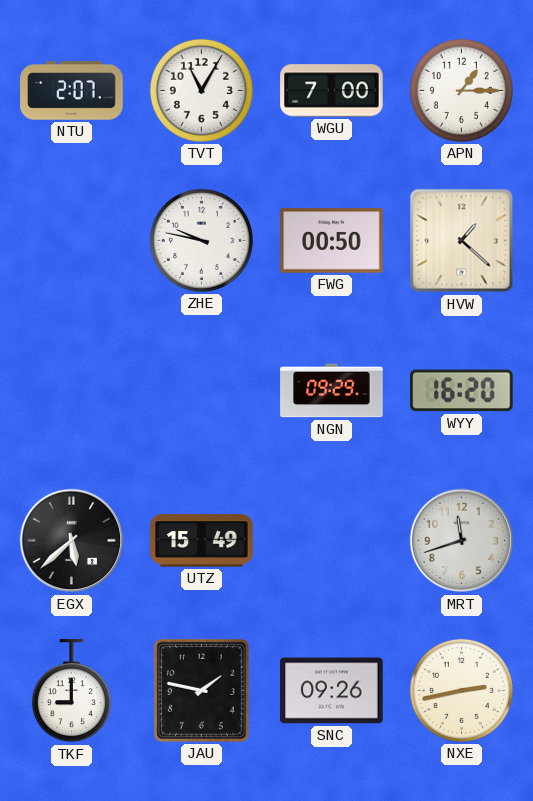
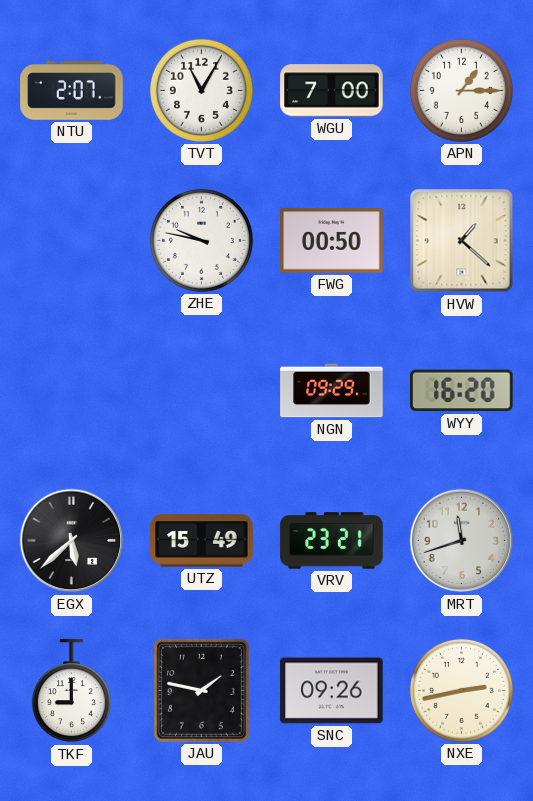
VRV: none -> 23:21 (332, 541)
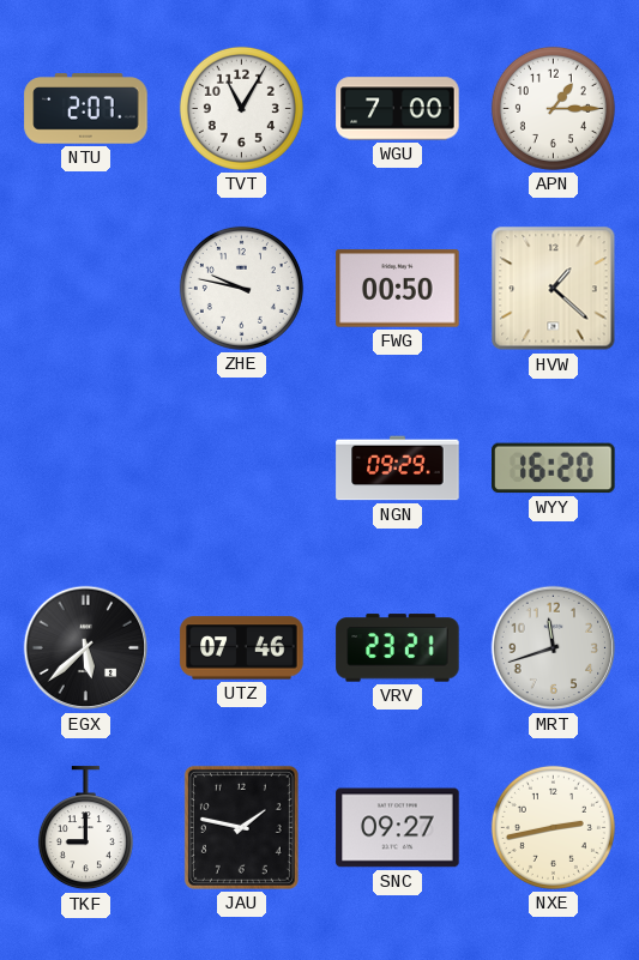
UTZ: 15:49 -> 07:46 (242, 648)
SNC: 09:26 -> 09:27 (398, 828)
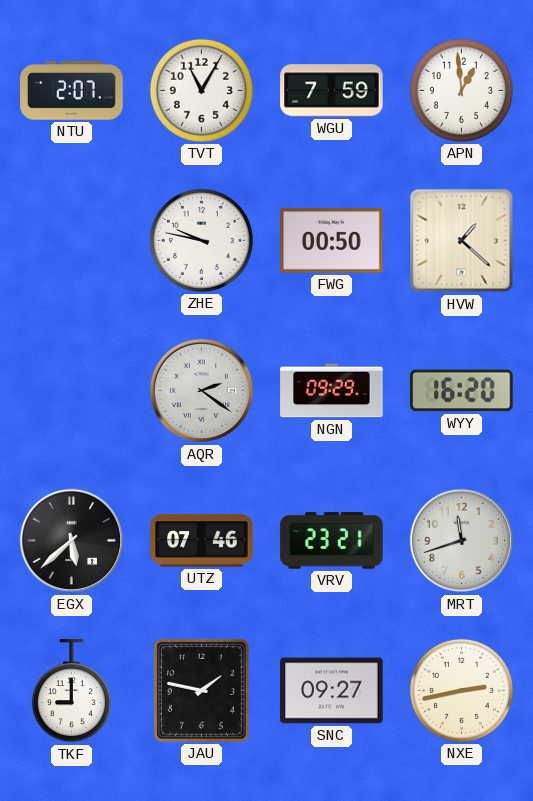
WGU: 7:00 -> 7:59 (332, 91)
APN: 1:15 -> 12:59 (461, 90)
AQR: none -> 2:21 (202, 391)
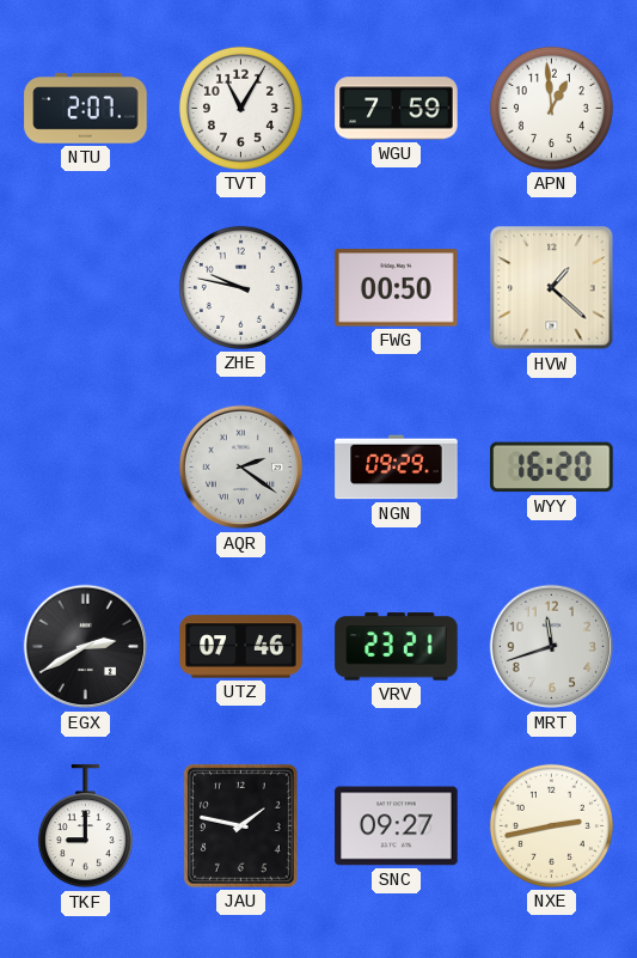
EGX: 5:38 -> 2:40 (86, 647)
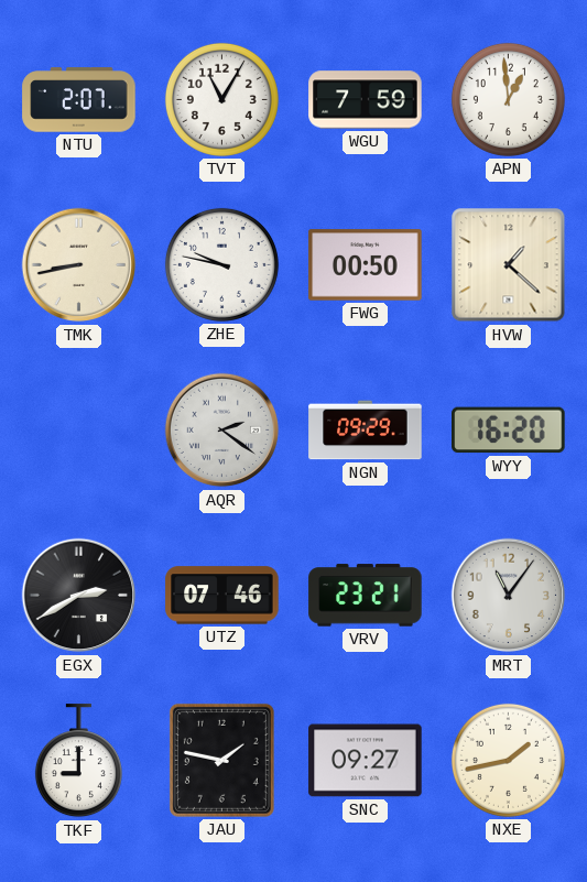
TMK: none -> 8:43 (79, 265)
MRT: 11:42 -> 11:06 (509, 596)
NXE: 2:43 -> 1:43 (508, 760)
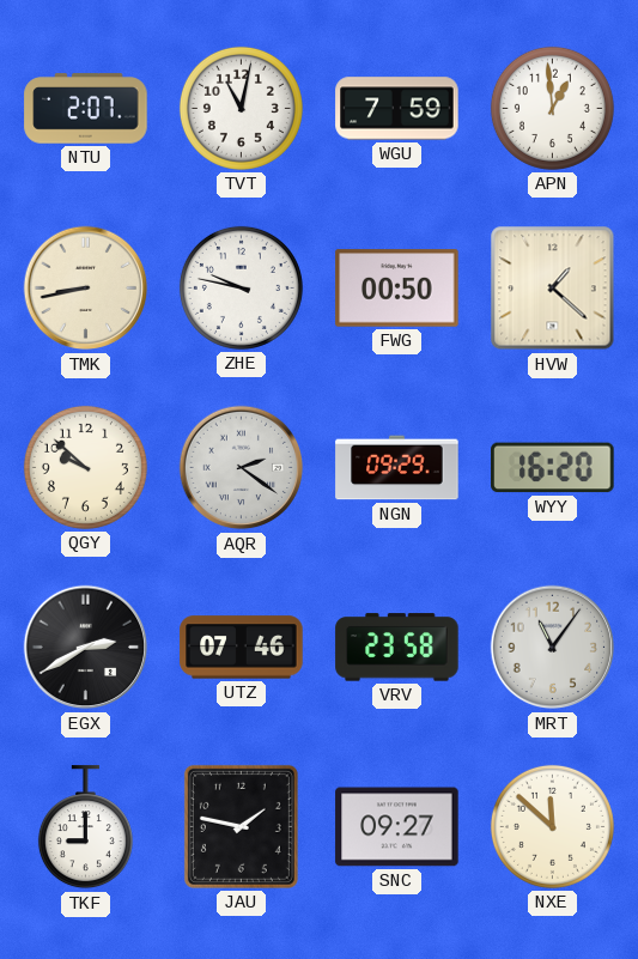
TVT: 11:05 -> 11:02 (241, 108)
QGY: none -> 9:52 (85, 467)
VRV: 23:21 -> 23:58 (397, 648)
NXE: 1:43 -> 11:52 (552, 826)
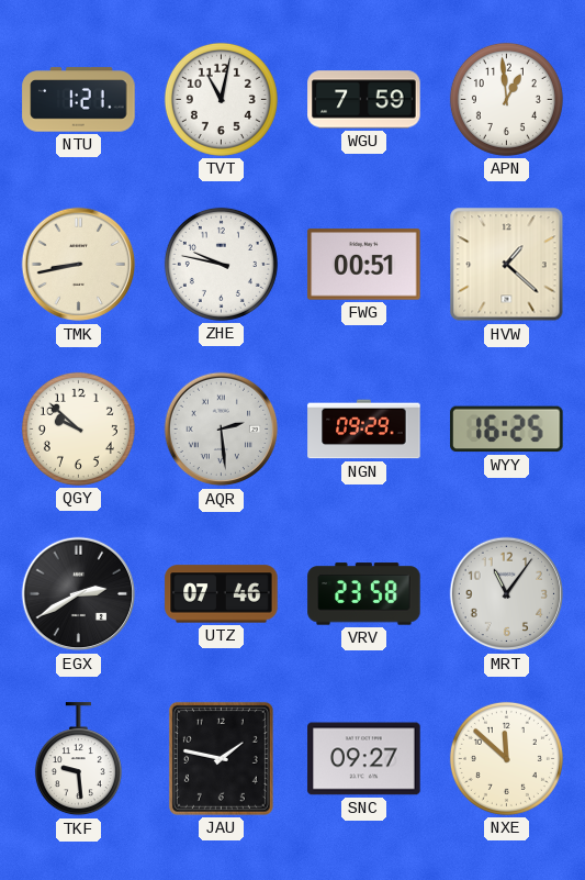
NTU: 2:07 -> 1:21 (79, 100)
FWG: 00:50 -> 00:51 (364, 265)
AQR: 2:21 -> 2:29 (222, 430)
WYY: 16:20 -> 16:25 (507, 430)
TKF: 9:00 -> 9:29 (78, 759)
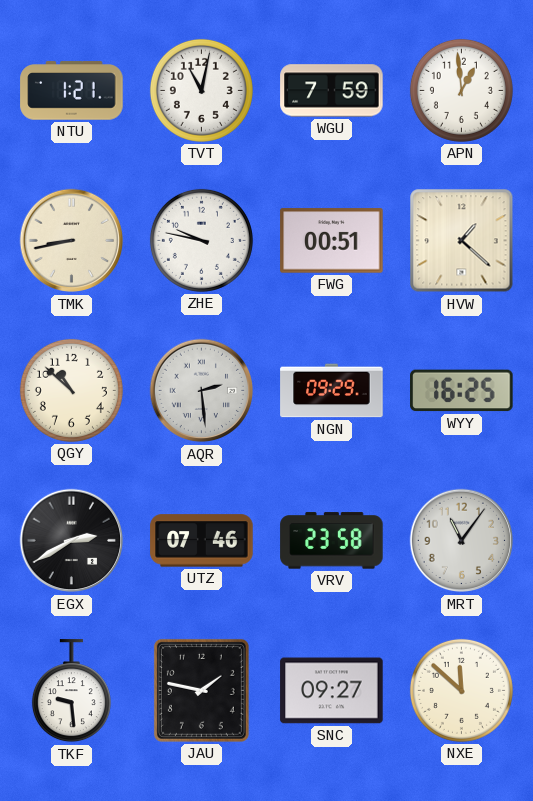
QGY: 9:52 -> 10:52 (71, 390)
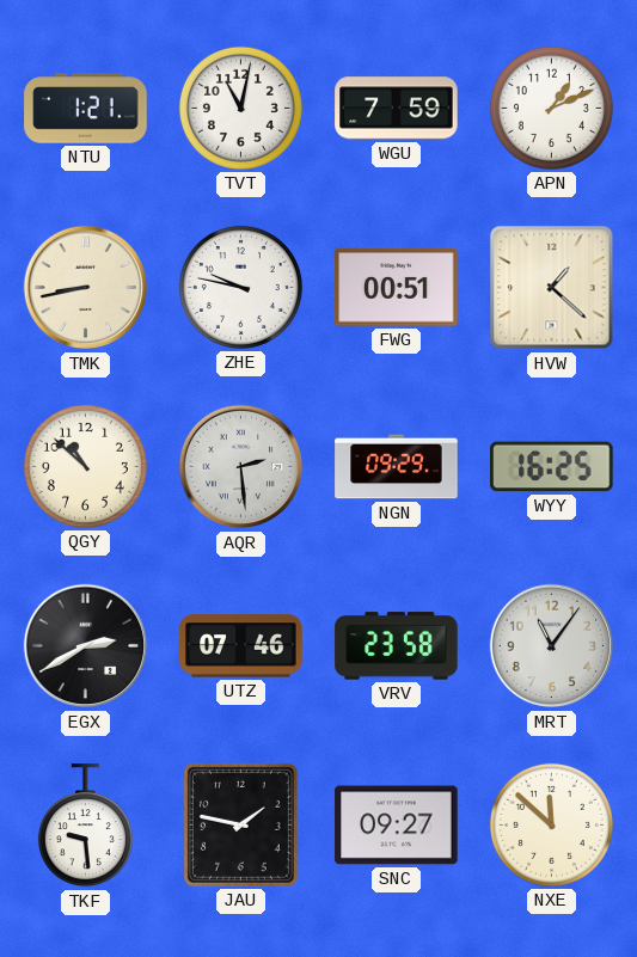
APN: 12:59 -> 1:11 (551, 108)
